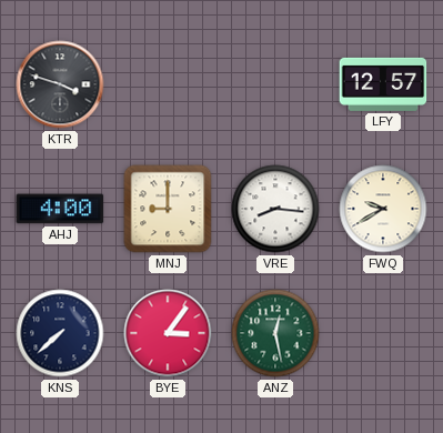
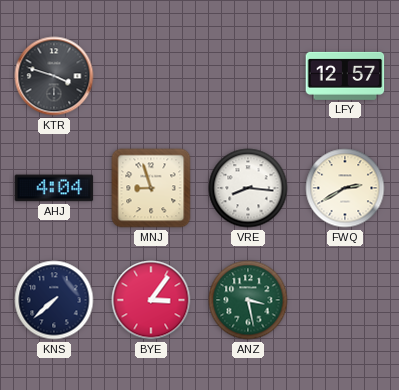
AHJ: 4:00 -> 4:04 (54, 188)
MNJ: 9:00 -> 8:57 (151, 188)
FWQ: 9:40 -> 2:40 (345, 188)
ANZ: 12:28 -> 3:28 (248, 300)
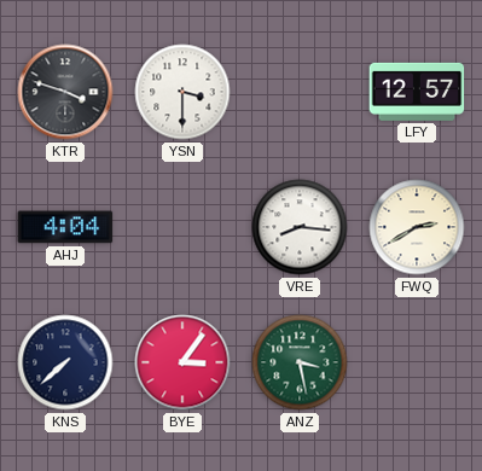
YSN: none -> 3:30 (182, 92)
MNJ: 8:57 -> none (151, 188)
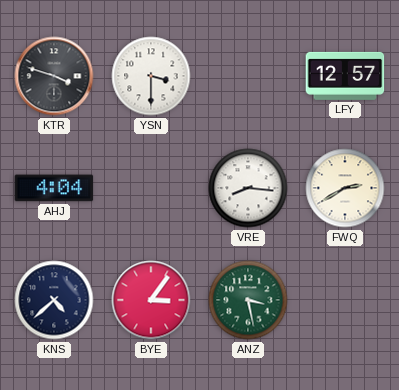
KNS: 7:38 -> 4:38 (54, 300)
